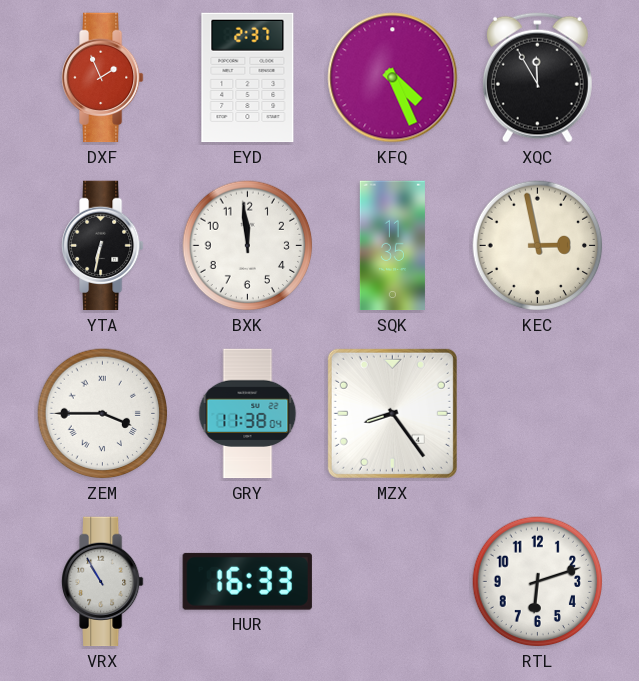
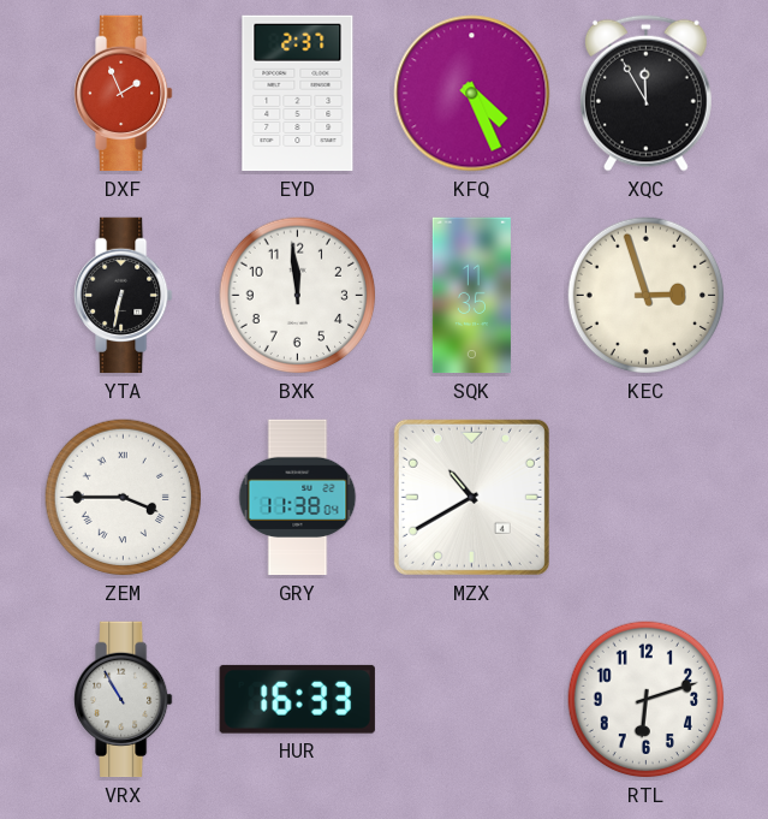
KEC: 2:58 -> 2:57 (647, 296)
MZX: 8:24 -> 10:40 (471, 497)
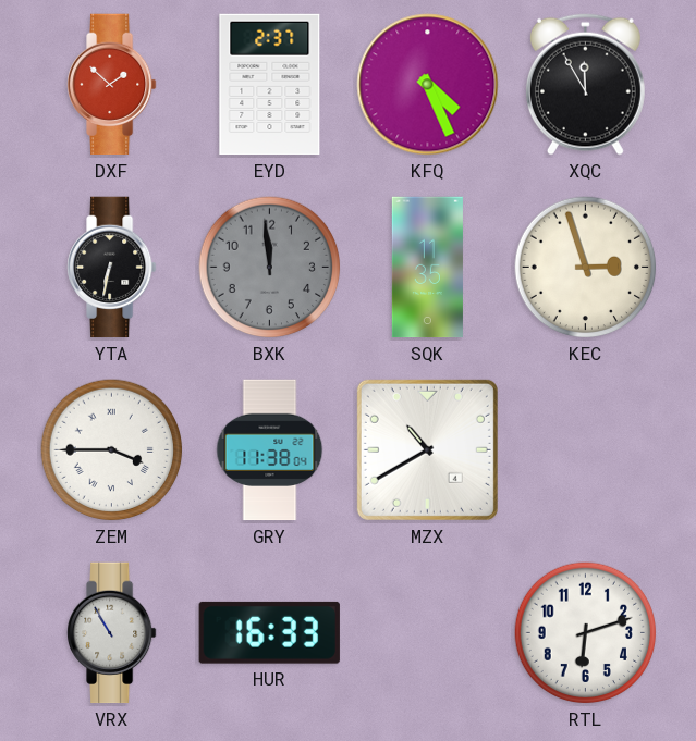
DXF: 1:56 -> 1:52 (112, 85)
BXK dial: white -> grey (270, 268)
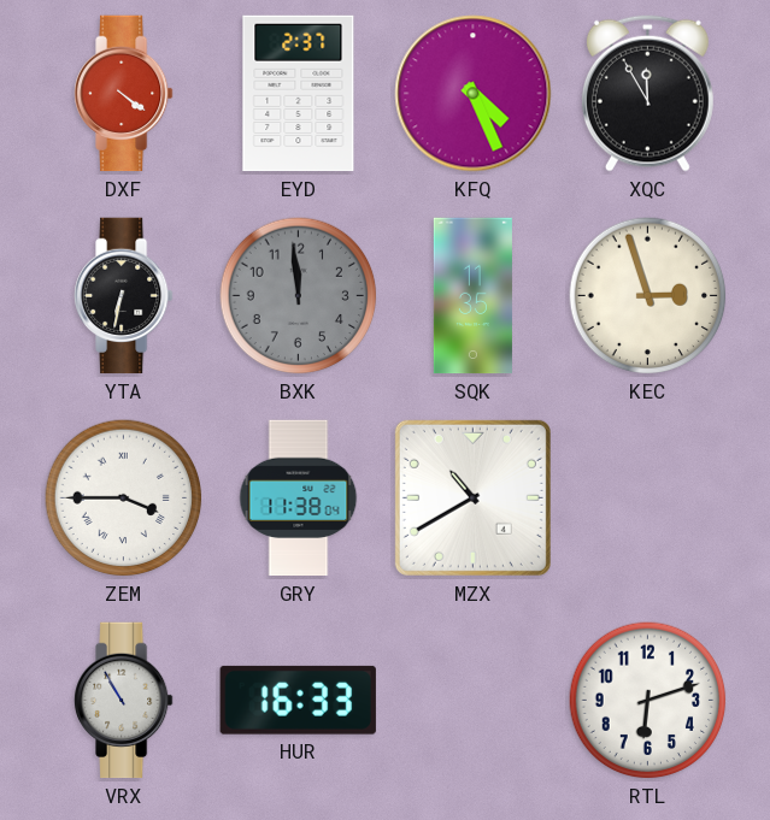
DXF: 1:52 -> 4:21 (124, 94)
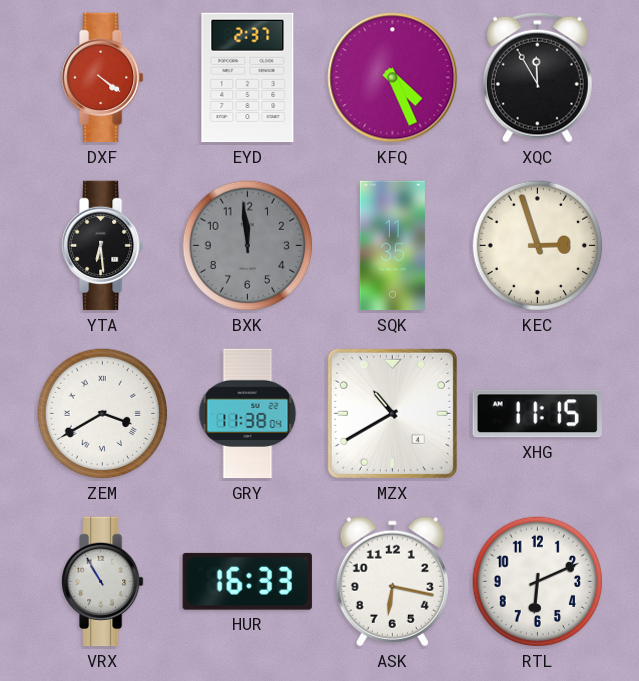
YTA: 6:32 -> 6:29 (103, 246)
ZEM: 3:45 -> 3:40 (103, 414)
XHG: none -> 11:15 (537, 414)
ASK: none -> 6:17 (392, 582)
RTL: 6:12 -> 6:11 (538, 582)
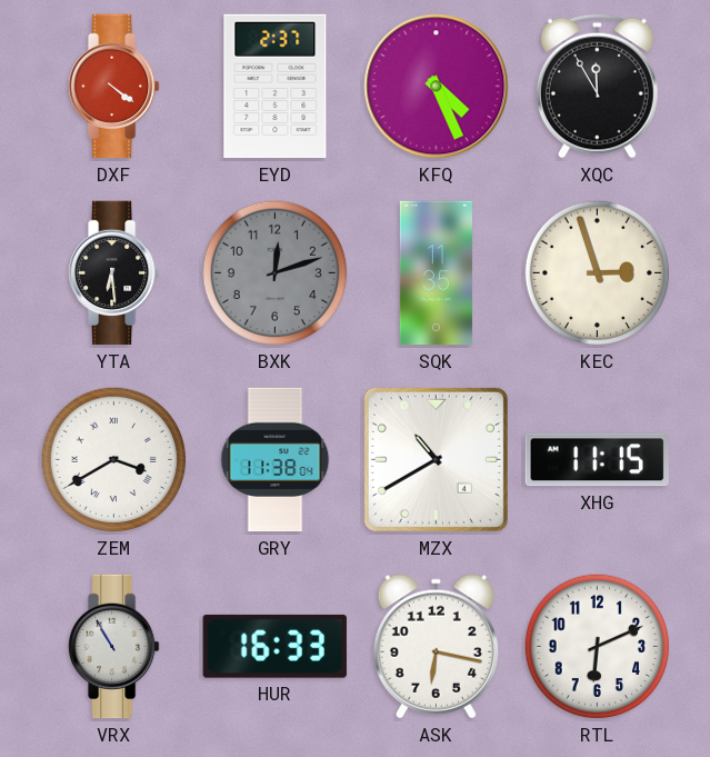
BXK: 11:59 -> 12:12 (276, 273)
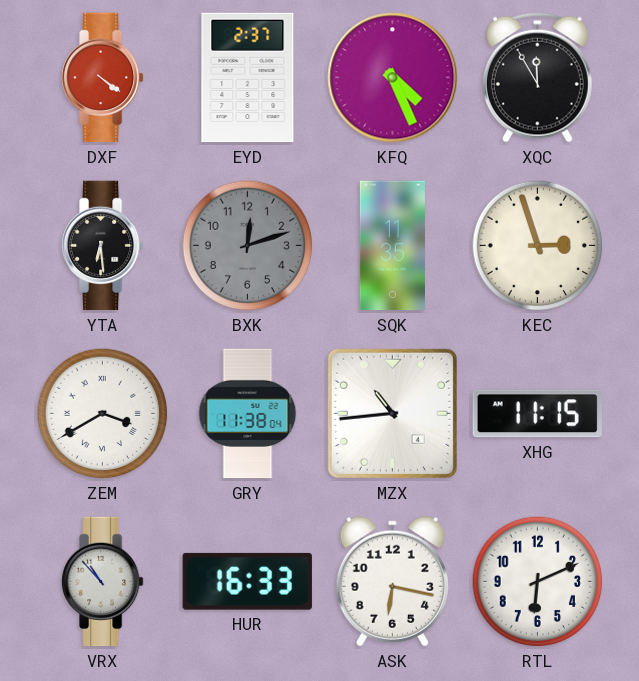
MZX: 10:40 -> 10:44 (392, 413)
VRX: 10:55 -> 10:53 (103, 582)
